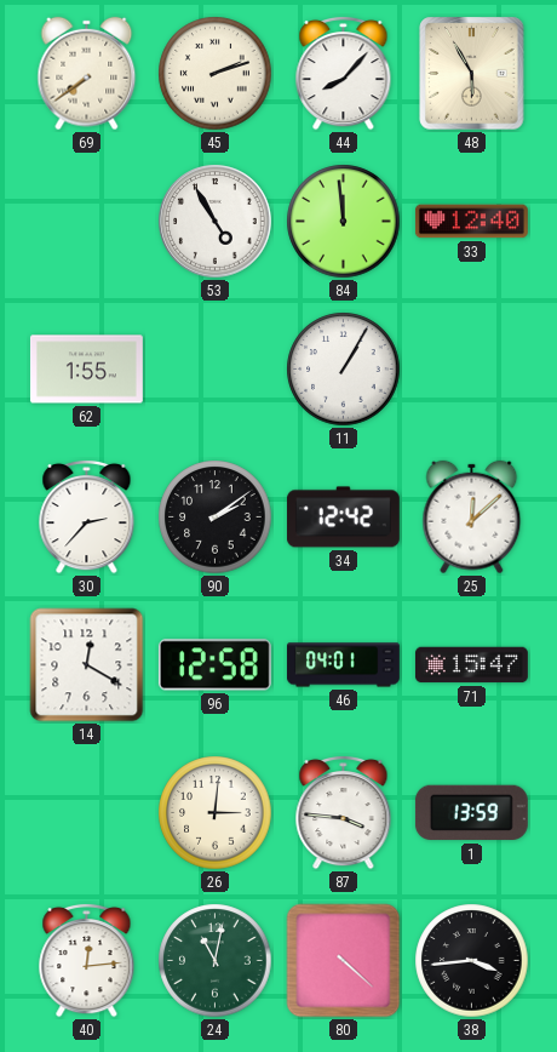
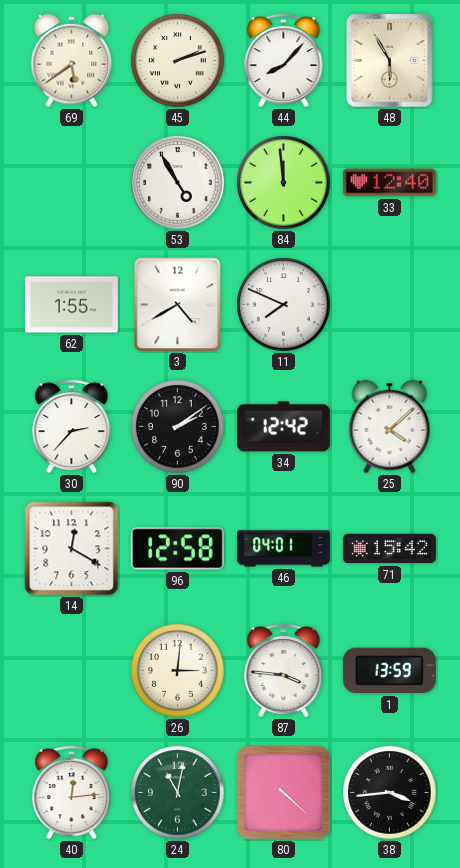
69: 7:39 -> 5:39 (72, 61)
3: none -> 4:40 (178, 305)
11: 1:05 -> 7:49 (284, 305)
25: 12:08 -> 4:08 (390, 427)
71: 15:47 -> 15:42 (389, 549)
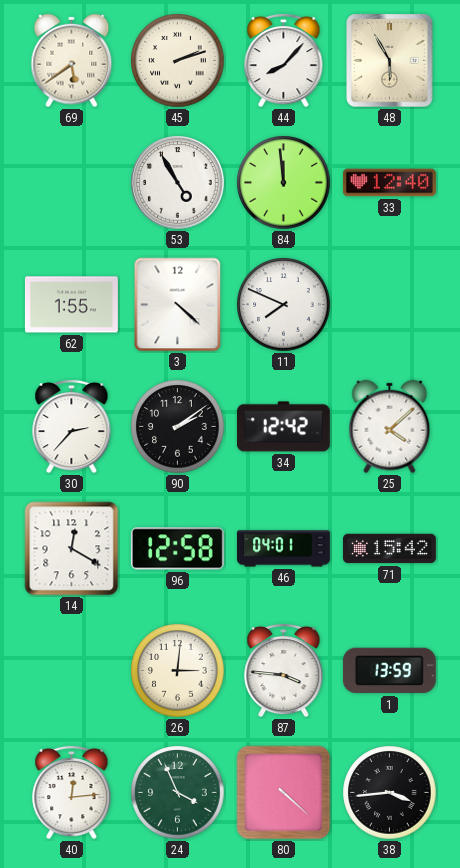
3: 4:40 -> 4:22 (178, 305)
24: 11:02 -> 3:56 (178, 793)
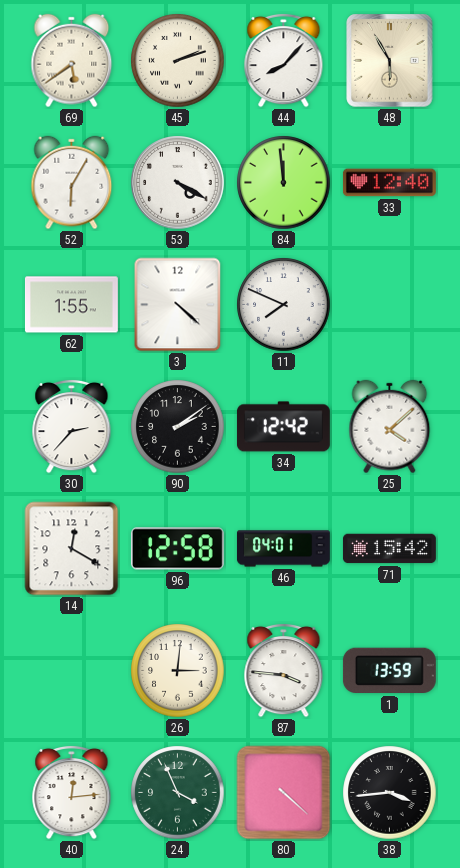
52: none -> 6:05 (72, 183)
53: 4:55 -> 4:20 (178, 183)
